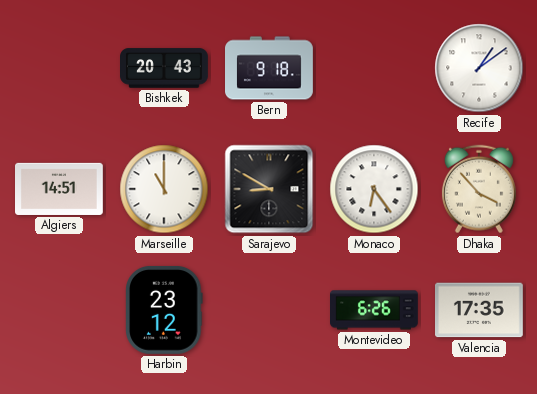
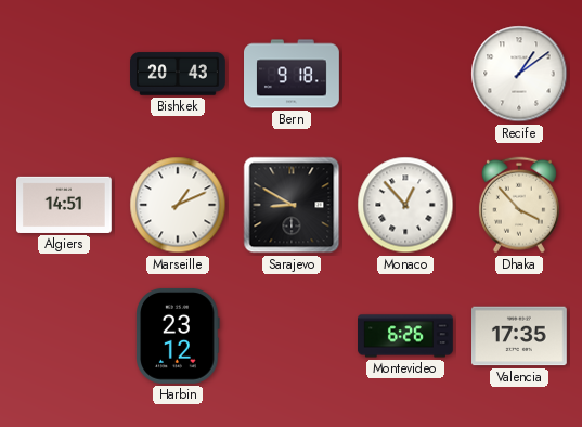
Marseille: 11:00 -> 1:11 (178, 205)
Monaco: 6:24 -> 12:53 (405, 205)
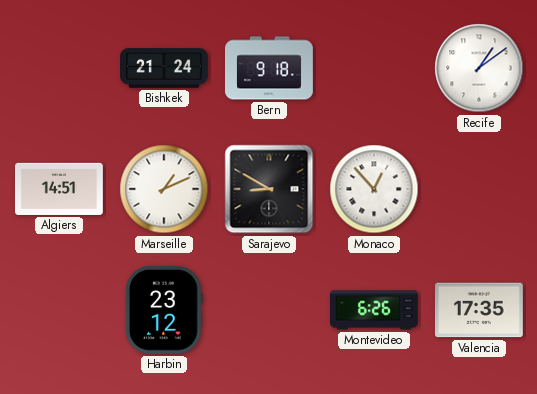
Bishkek: 20:43 -> 21:24 (165, 68)
Dhaka: 3:53 -> none (519, 205)
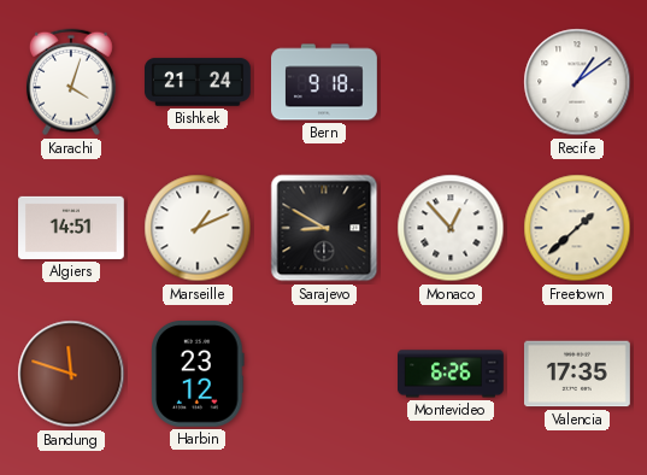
Karachi: none -> 4:03 (71, 82)
Freetown: none -> 1:38 (577, 228)
Bandung: none -> 11:48 (71, 374)
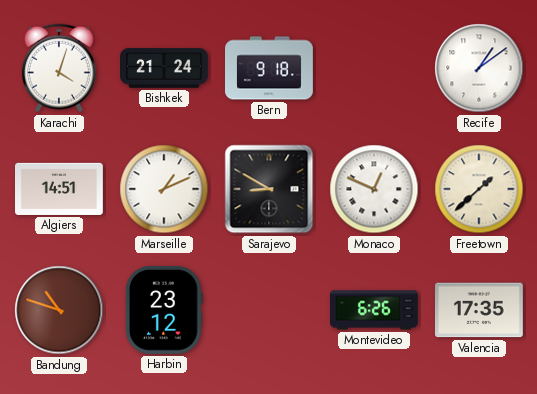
Monaco: 12:53 -> 12:49 (374, 189)
Bandung: 11:48 -> 10:48 (59, 310)
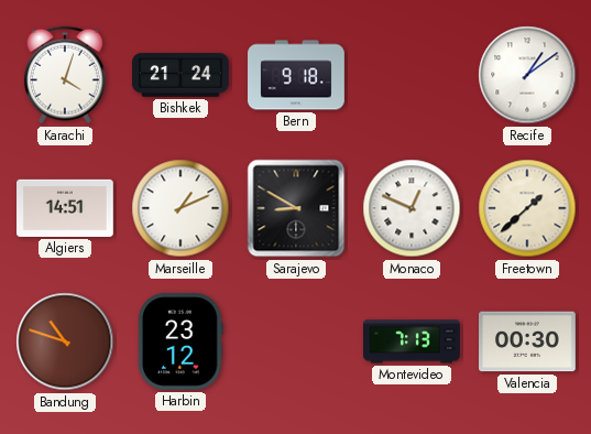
Montevideo: 6:26 -> 7:13 (413, 341)
Valencia: 17:35 -> 00:30 (528, 341)
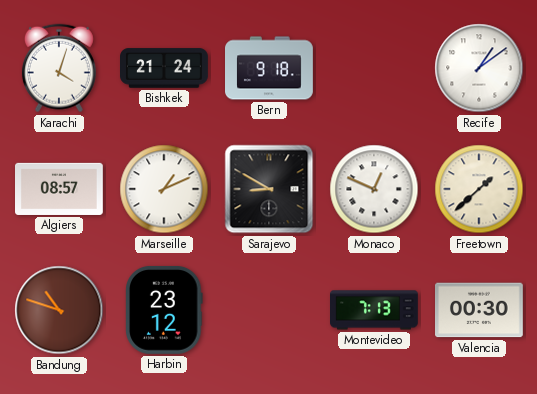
Algiers: 14:51 -> 08:57 (60, 189)
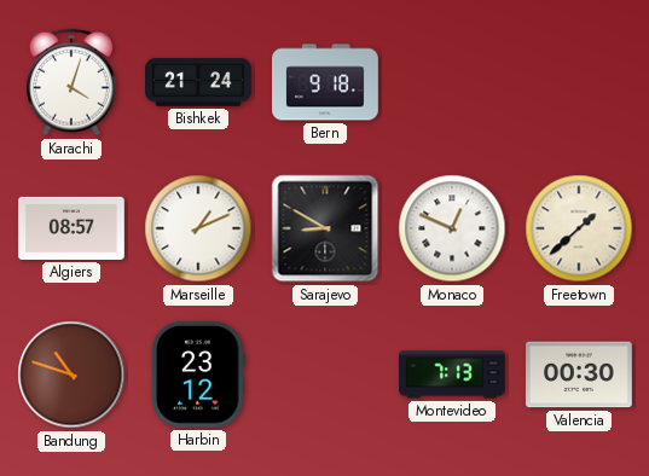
Recife: 1:09 -> none (479, 68)
